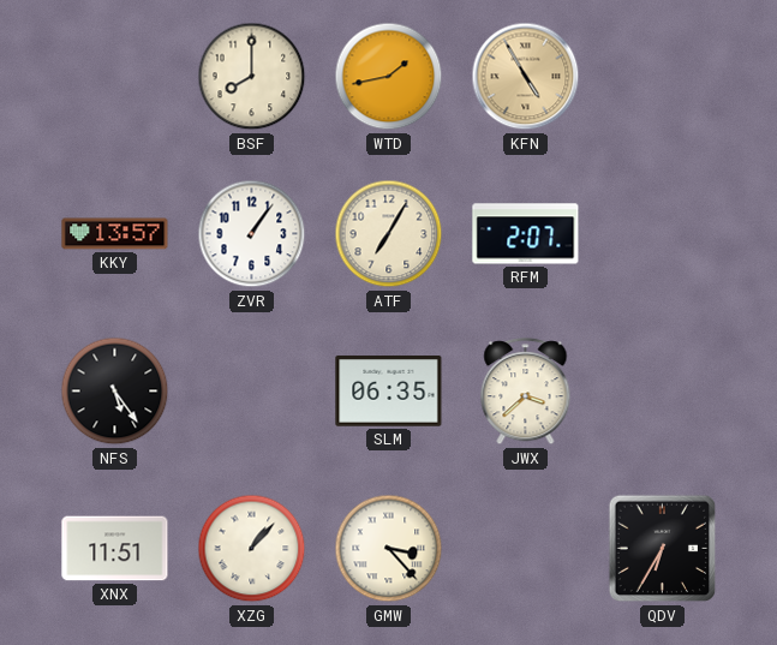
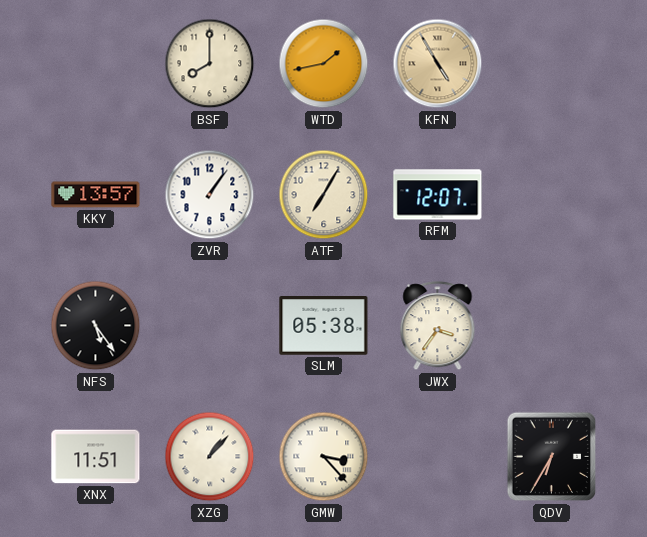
RFM: 2:07 -> 12:07 (438, 195)
SLM: 06:35 -> 05:38 (324, 326)
JWX: 3:38 -> 3:36 (438, 326)
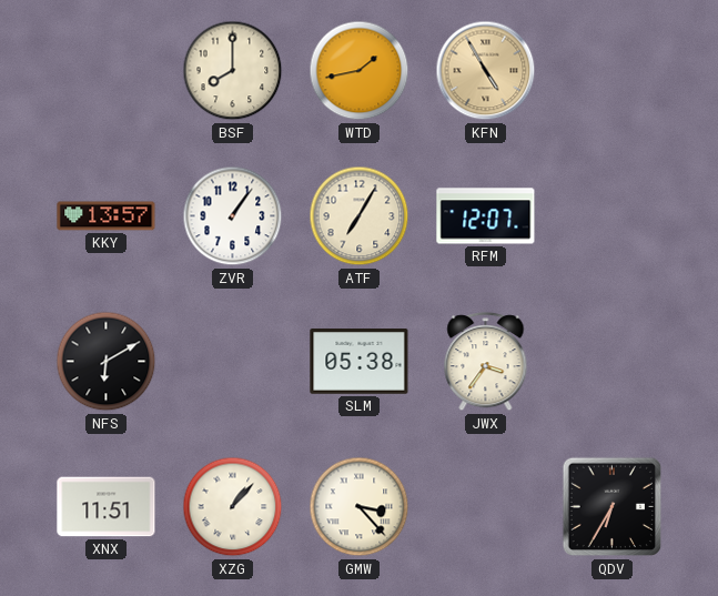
NFS: 5:24 -> 6:10 (107, 362)
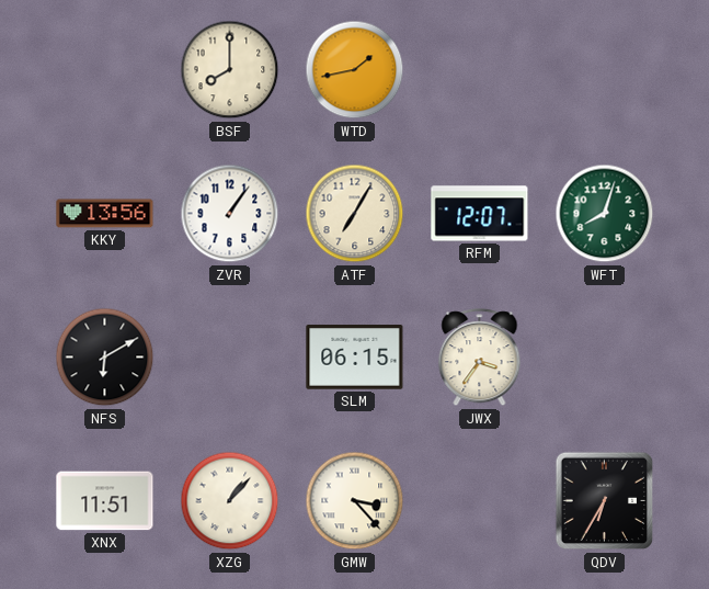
KFN: 4:55 -> none (486, 71)
KKY: 13:57 -> 13:56 (105, 214)
WFT: none -> 8:03 (605, 214)
SLM: 05:38 -> 06:15 (355, 358)
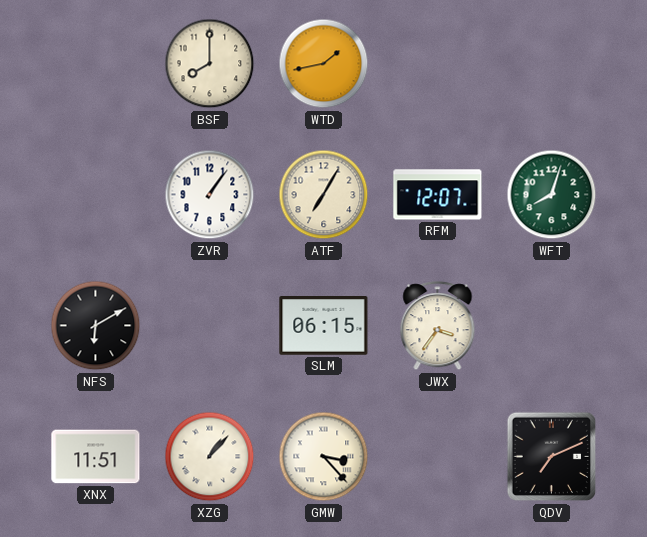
KKY: 13:56 -> none (105, 214)
QDV: 6:35 -> 7:11 (552, 457)
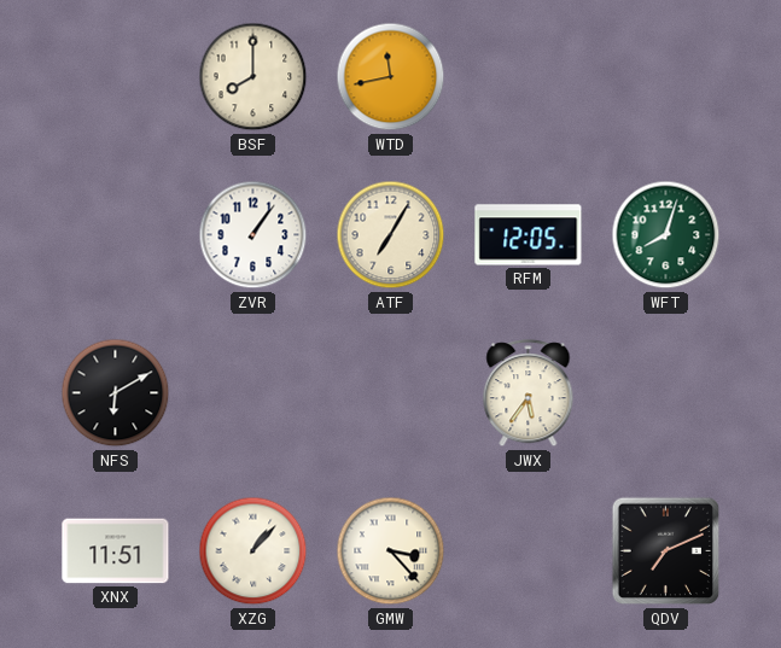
WTD: 1:43 -> 11:43 (391, 77)
RFM: 12:07 -> 12:05 (529, 235)
SLM: 06:15 -> none (324, 326)
JWX: 3:36 -> 5:36 (529, 393)
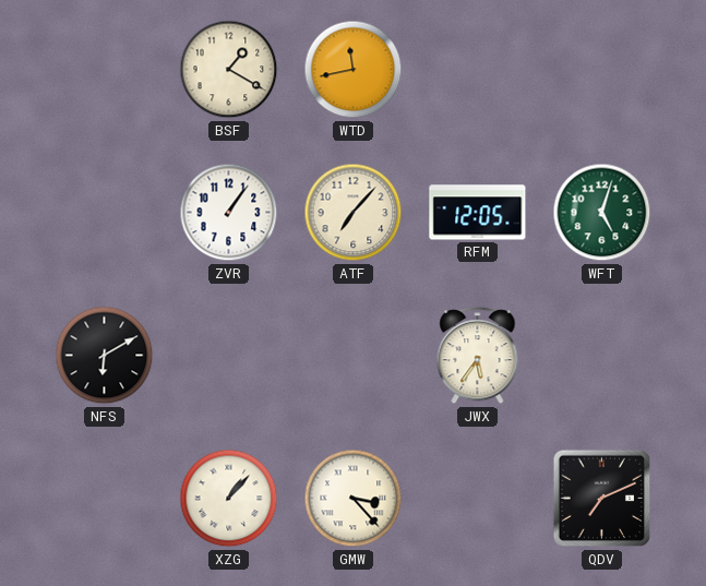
BSF: 8:00 -> 1:20 (229, 70)
ATF: 7:05 -> 7:07 (354, 213)
WFT: 8:03 -> 5:03 (602, 213)
XNX: 11:51 -> none (116, 551)
